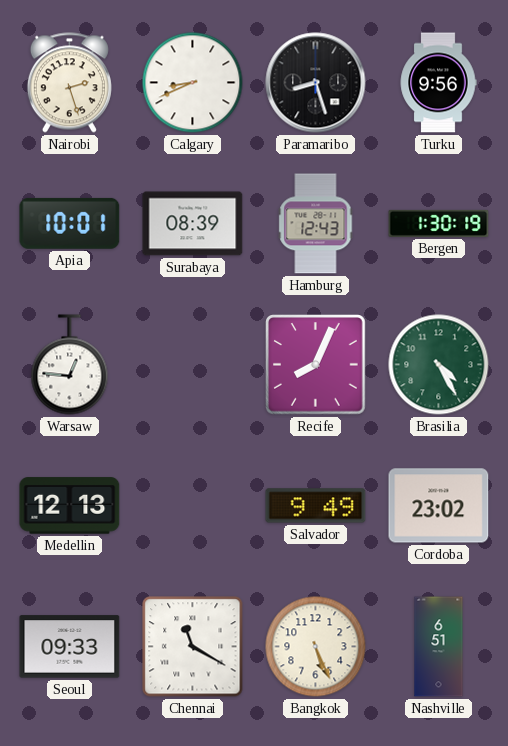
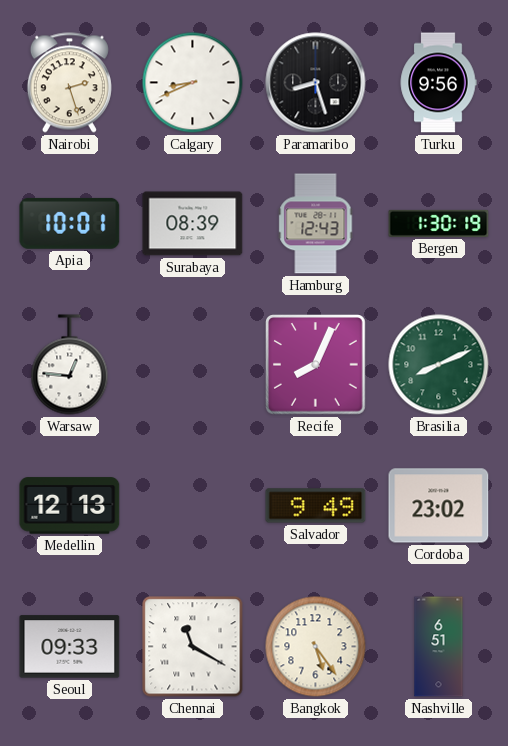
Brasilia: 4:25 -> 8:11 (439, 365)
Bangkok: 5:26 -> 5:24 (316, 647)
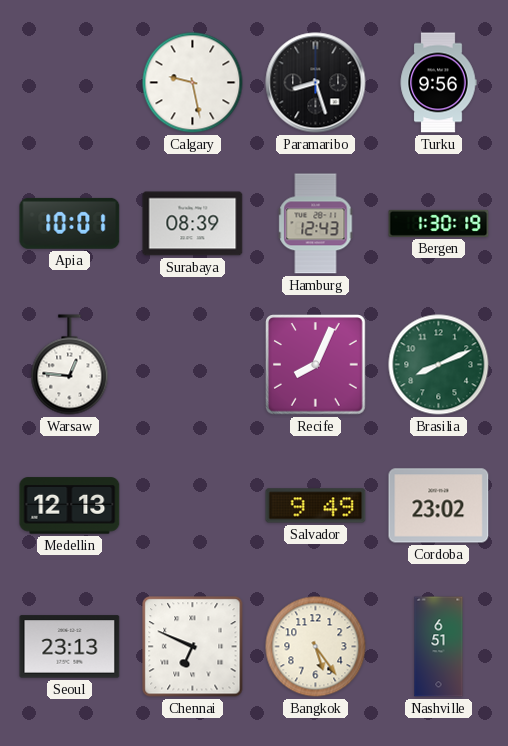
Nairobi: 2:27 -> none (69, 83)
Calgary: 8:41 -> 9:28 (193, 83)
Seoul: 09:33 -> 23:13 (70, 647)
Chennai: 11:20 -> 6:49 (193, 647)
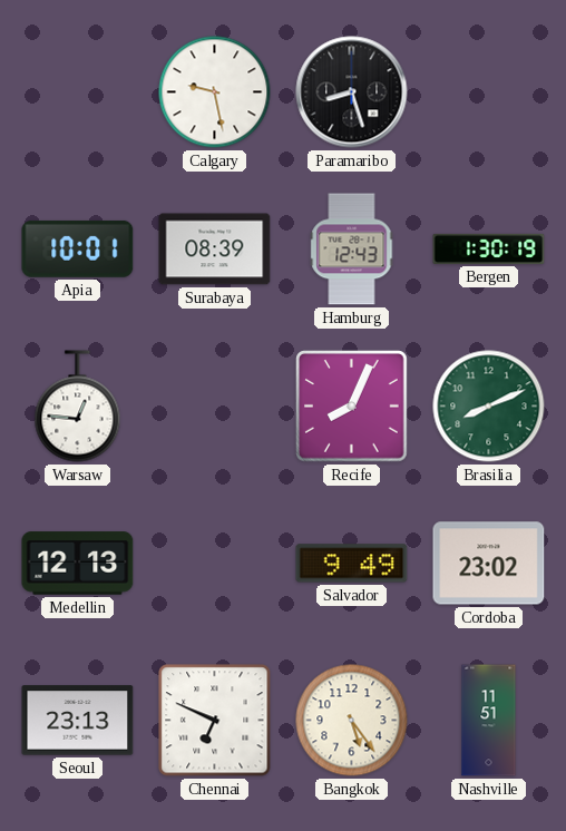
Turku: 9:56 -> none (438, 83)
Nashville: 6:51 -> 11:51 (489, 721)
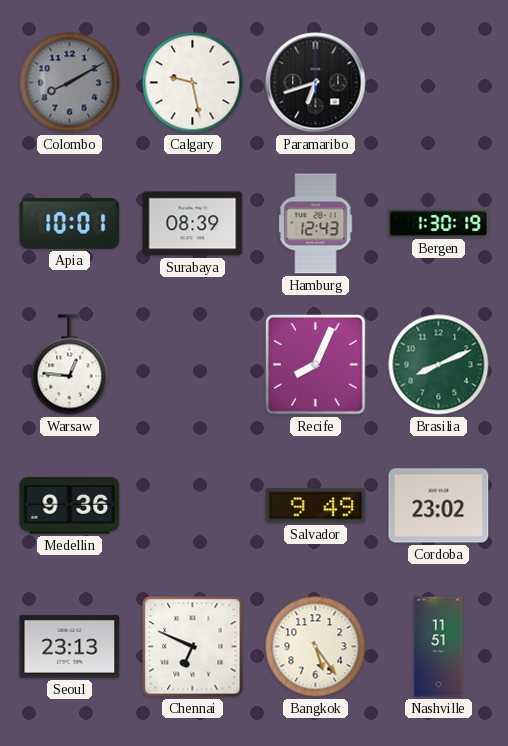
Colombo: none -> 8:10 (70, 83)
Paramaribo: 8:27 -> 6:42 (316, 83)
Medellin: 12:13 -> 9:36 (70, 506)
